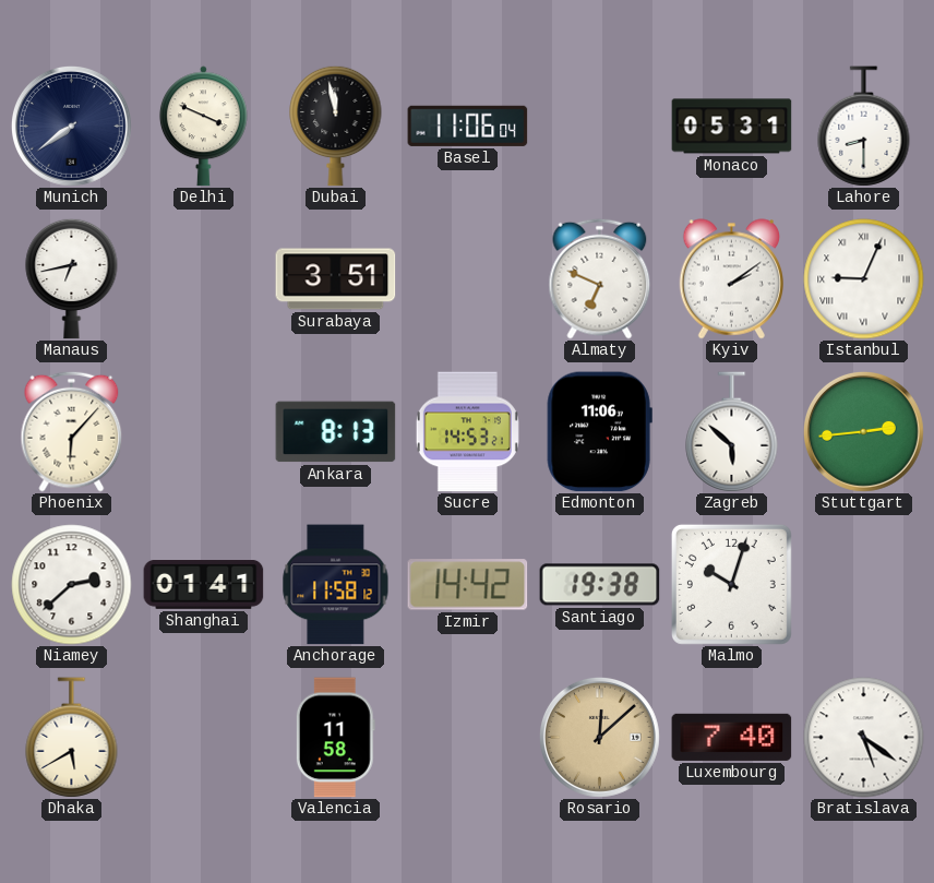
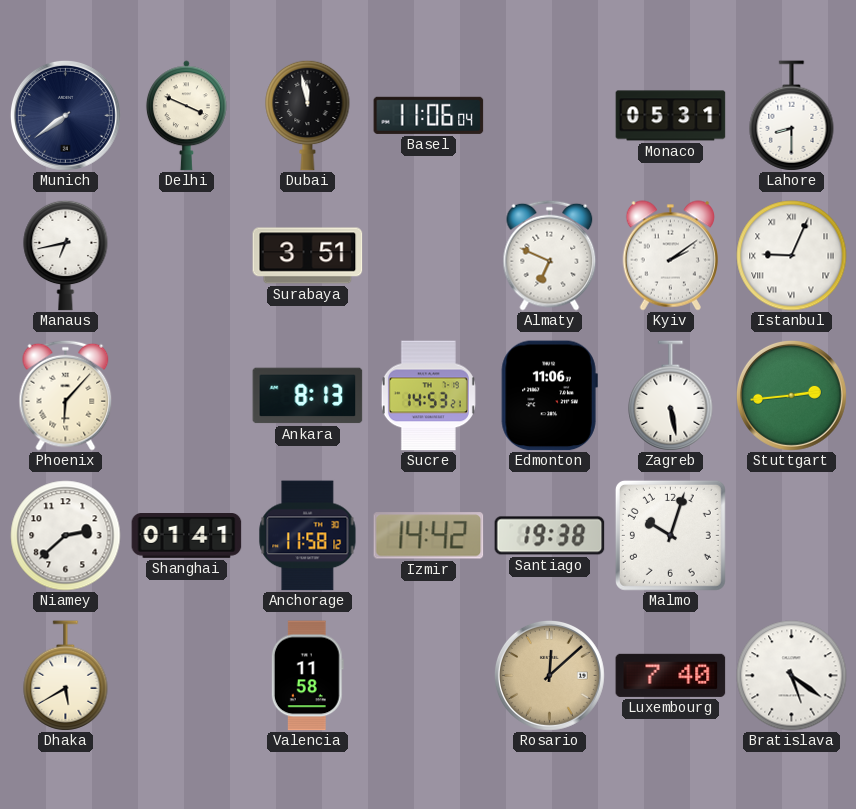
Zagreb: 5:52 -> 5:28 (671, 396)
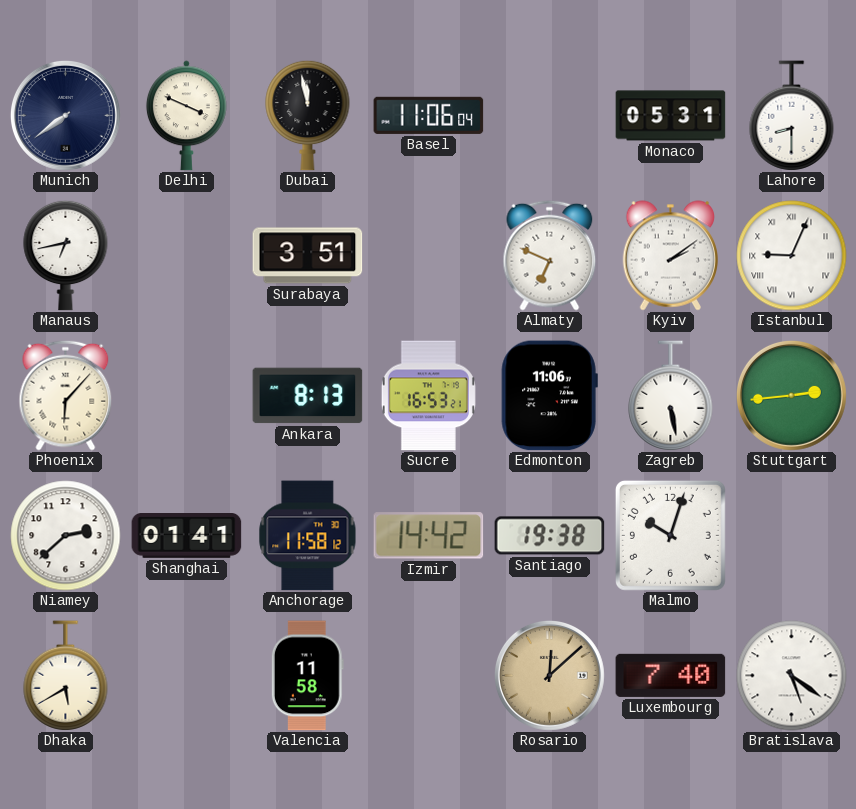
Sucre: 14:53 -> 16:53 (428, 396)
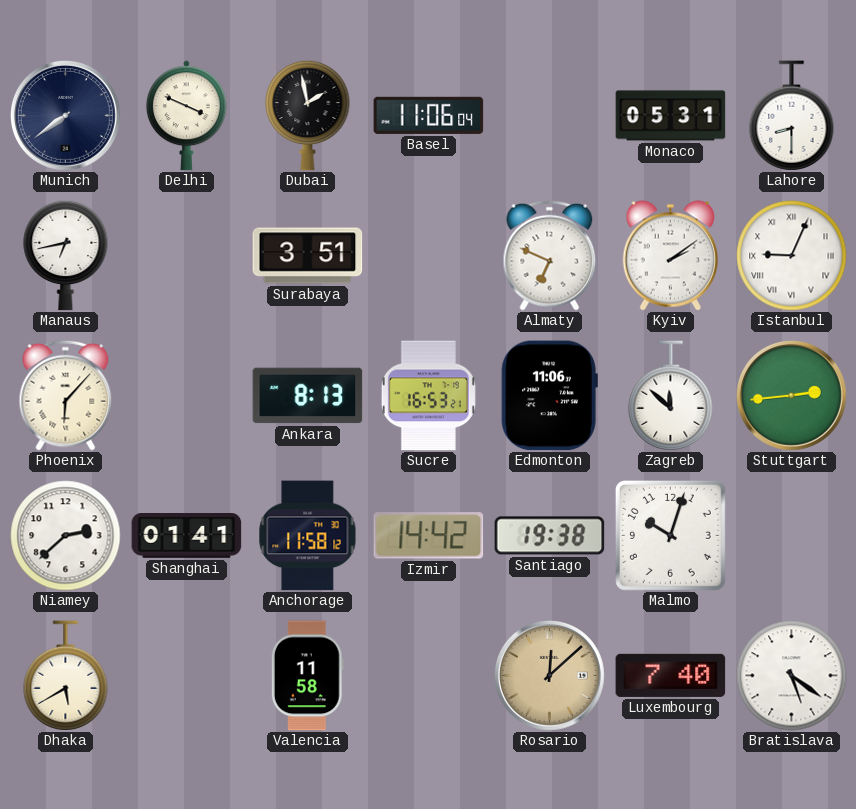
Dubai: 11:58 -> 1:58 (308, 115)
Zagreb: 5:28 -> 11:52 (671, 396)
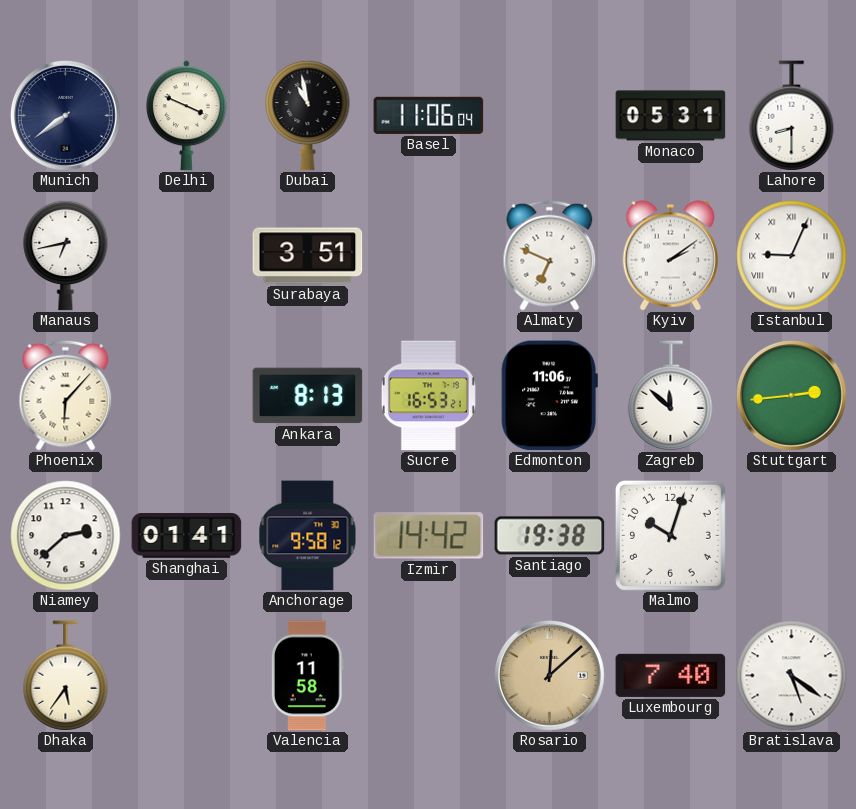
Dubai: 1:58 -> 10:58 (308, 115)
Anchorage: 11:58 -> 9:58 (308, 536)
Dhaka: 5:40 -> 5:36 (66, 676)
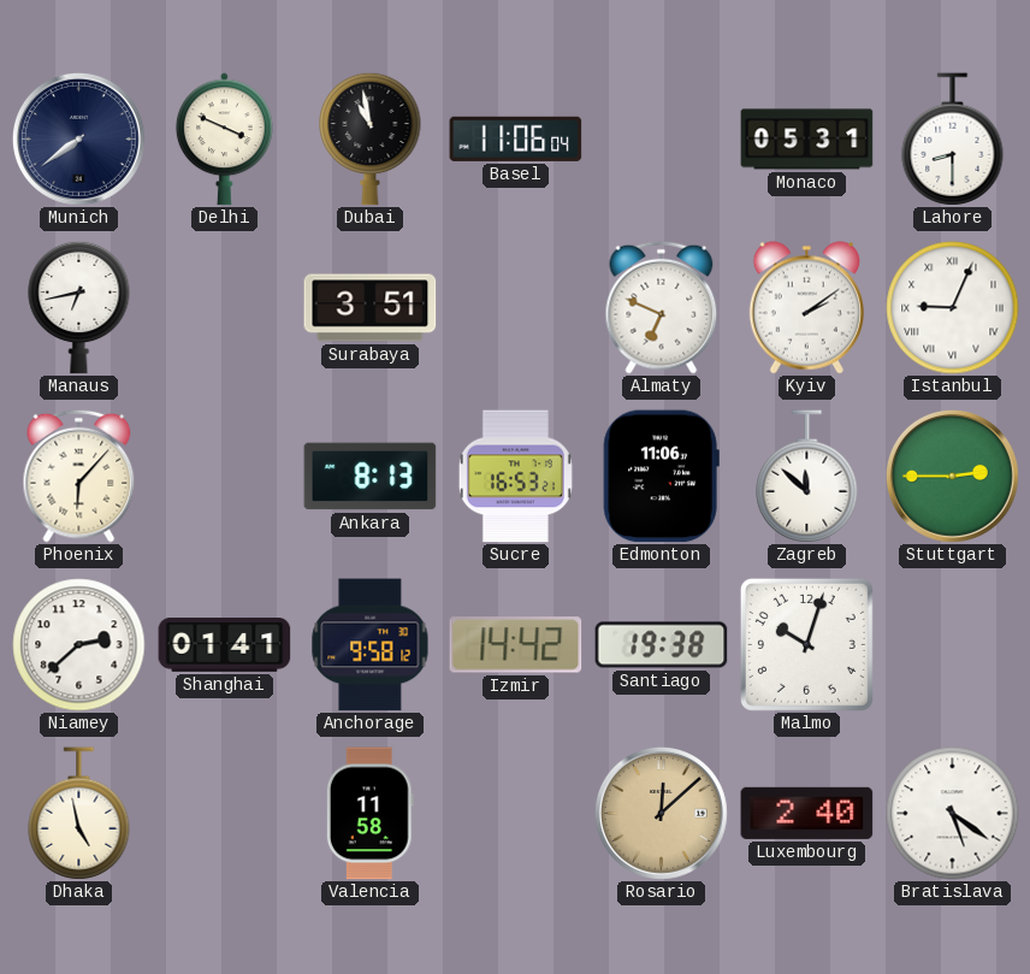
Stuttgart: 2:44 -> 2:45 (952, 476)
Dhaka: 5:36 -> 4:58 (79, 814)
Luxembourg: 7:40 -> 2:40 (807, 813)
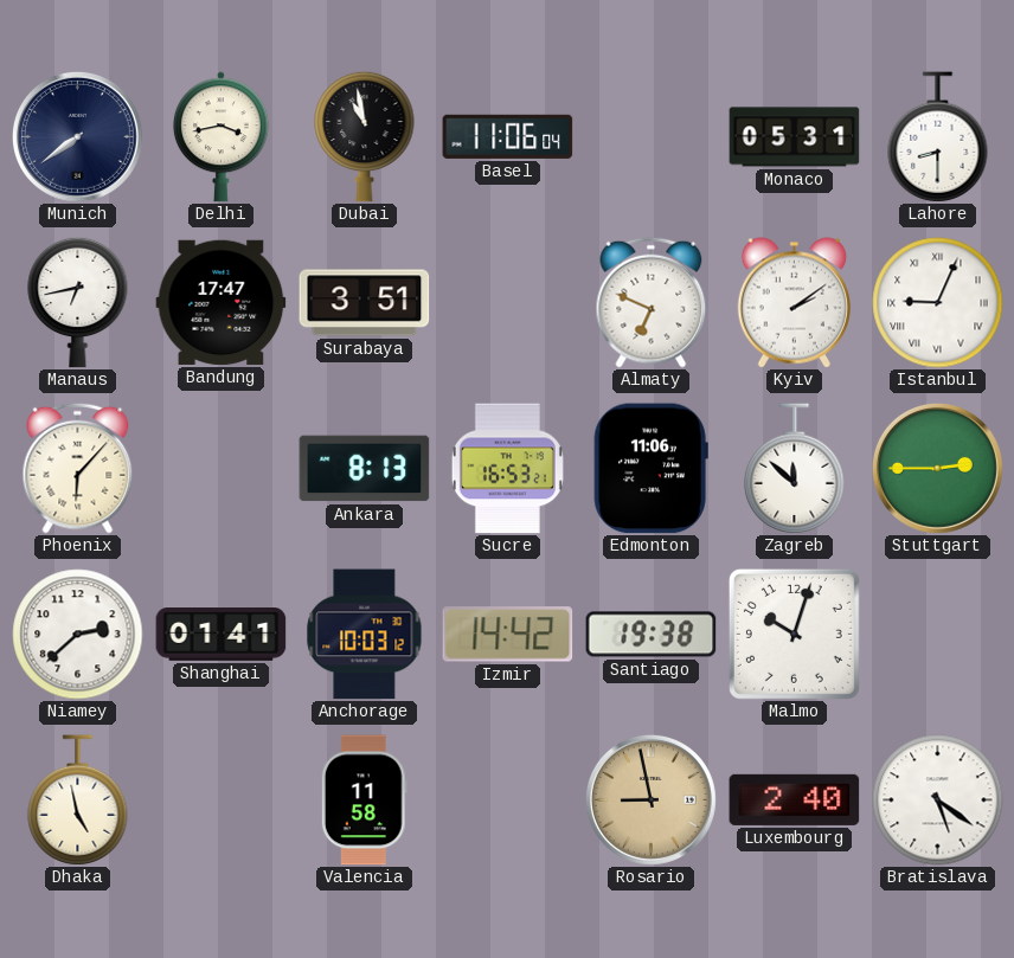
Delhi: 3:49 -> 3:43 (220, 137)
Bandung: none -> 17:47 (222, 302)
Anchorage: 9:58 -> 10:03 (365, 635)
Rosario: 12:08 -> 8:58 (650, 799)
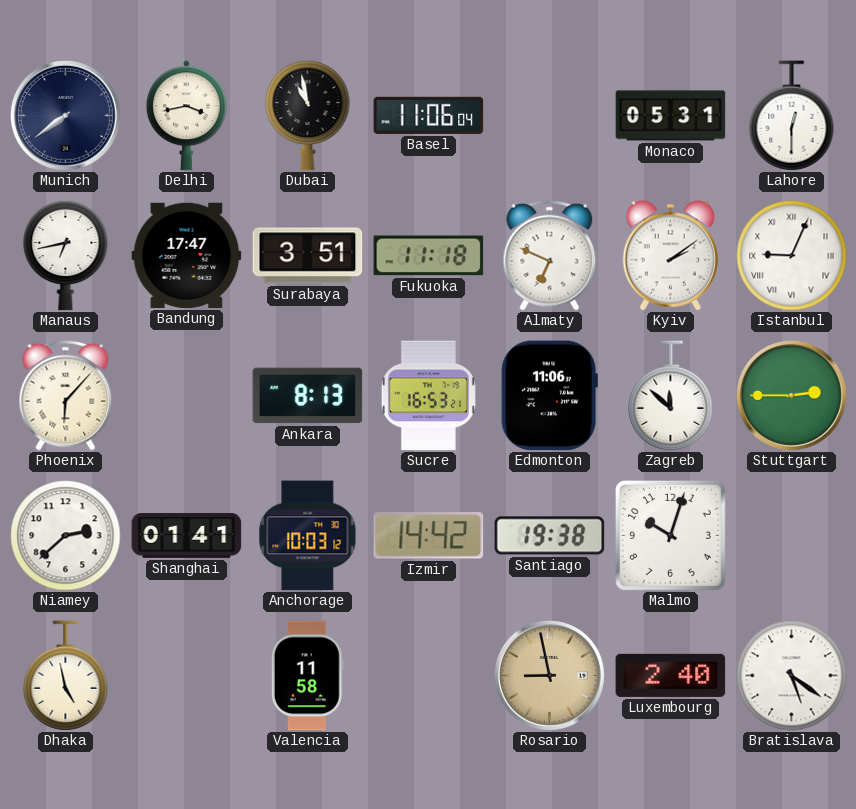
Lahore: 8:30 -> 12:30 (792, 116)
Fukuoka: none -> 11:18 (429, 256)
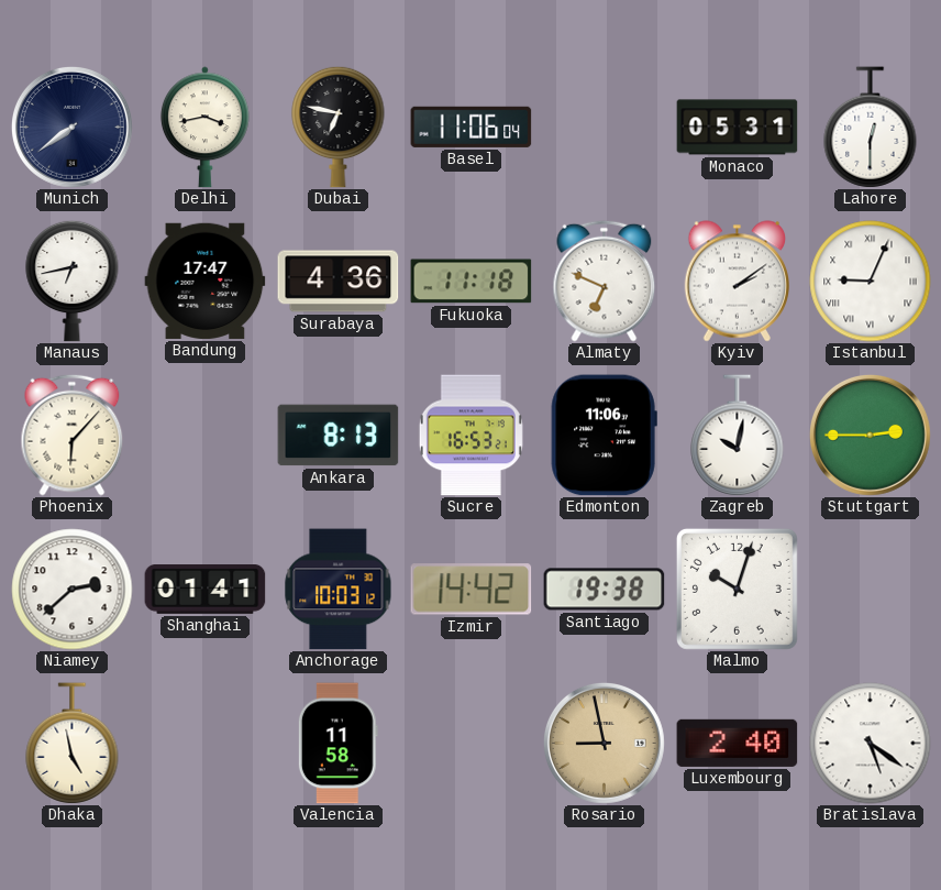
Dubai: 10:58 -> 6:47 (339, 127)
Surabaya: 3:51 -> 4:36 (339, 282)
Zagreb: 11:52 -> 10:02 (738, 436)
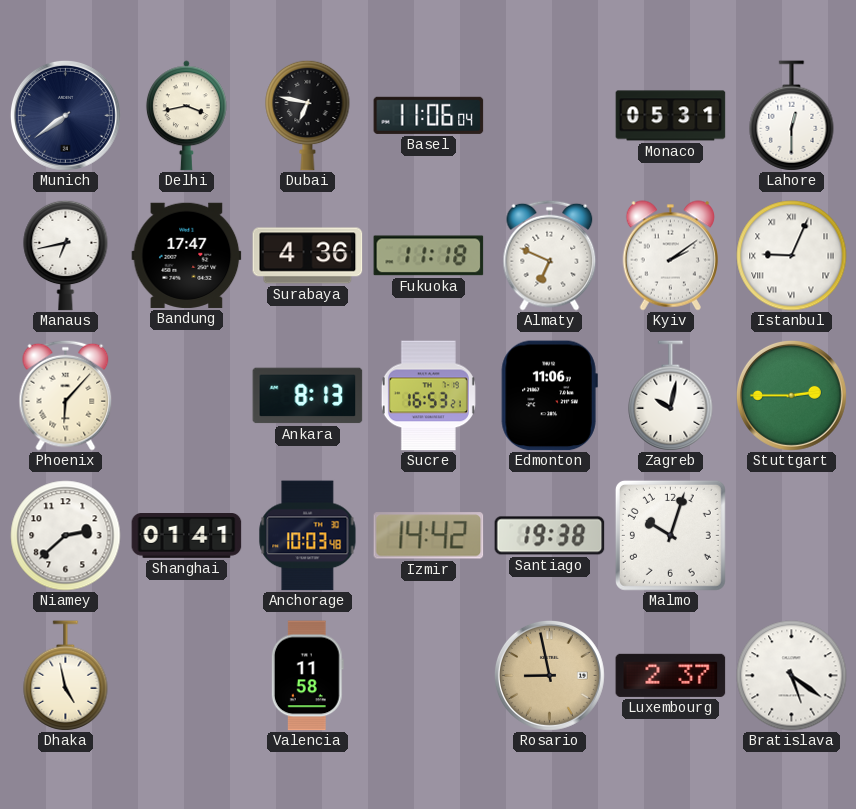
Anchorage: 10:03:12 -> 10:03:48 (308, 536)
Luxembourg: 2:40 -> 2:37 (671, 675)
